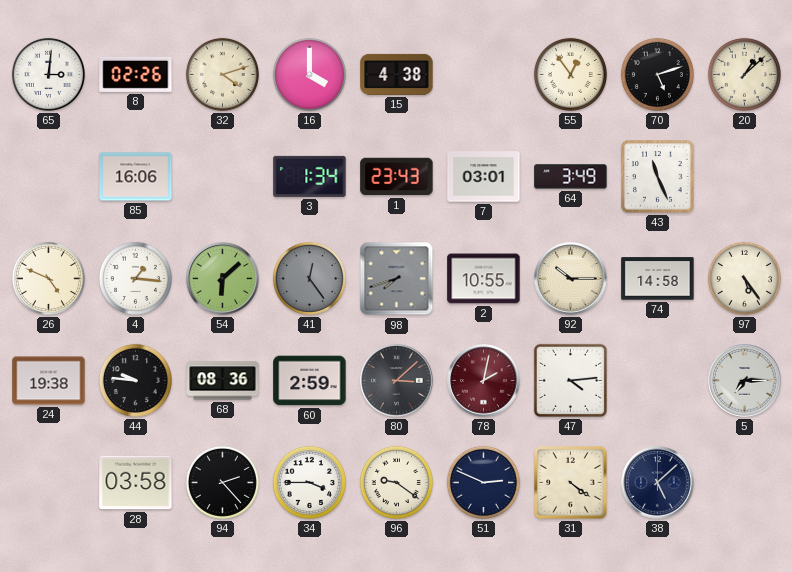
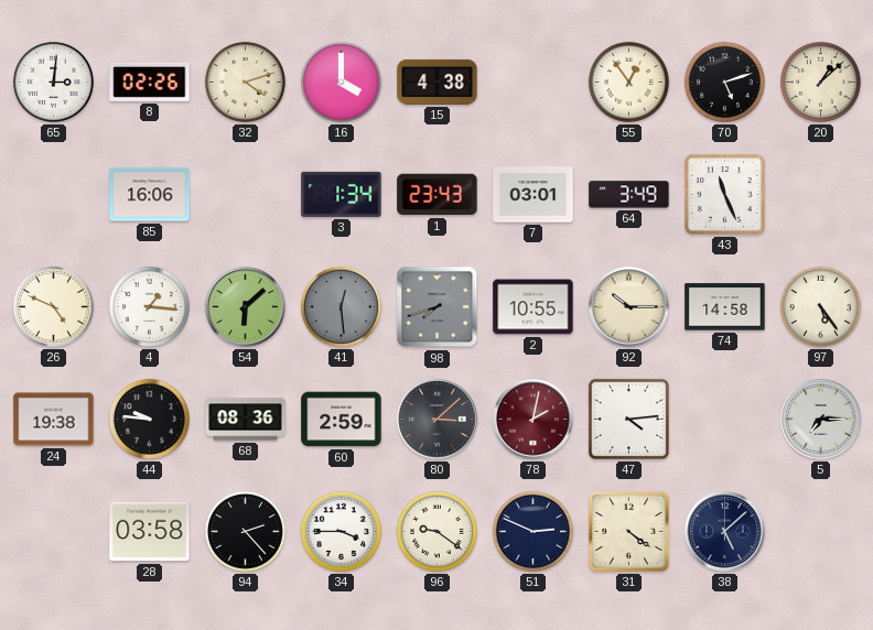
41: 12:24 -> 12:29 (341, 306)
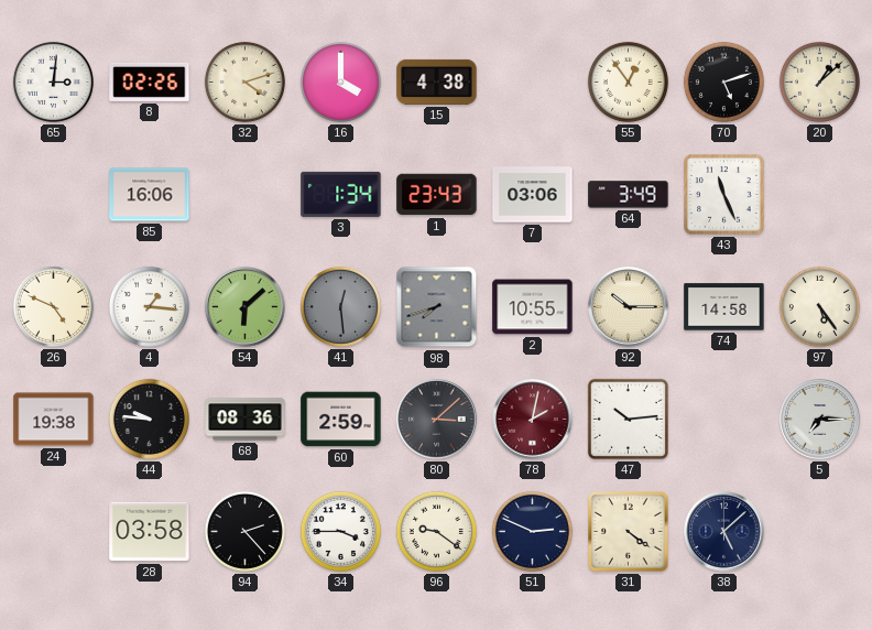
7: 03:01 -> 03:06 (533, 195)
47: 4:14 -> 10:14 (628, 419)
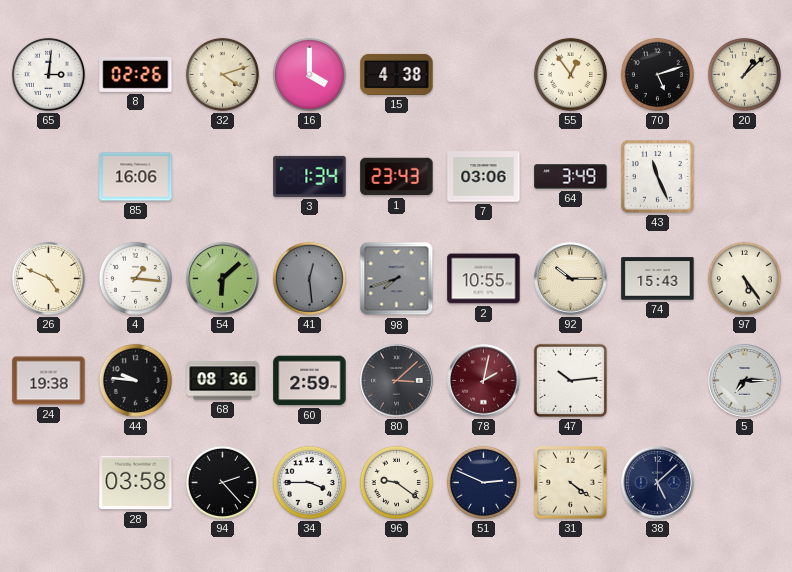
74: 14:58 -> 15:43 (658, 279)
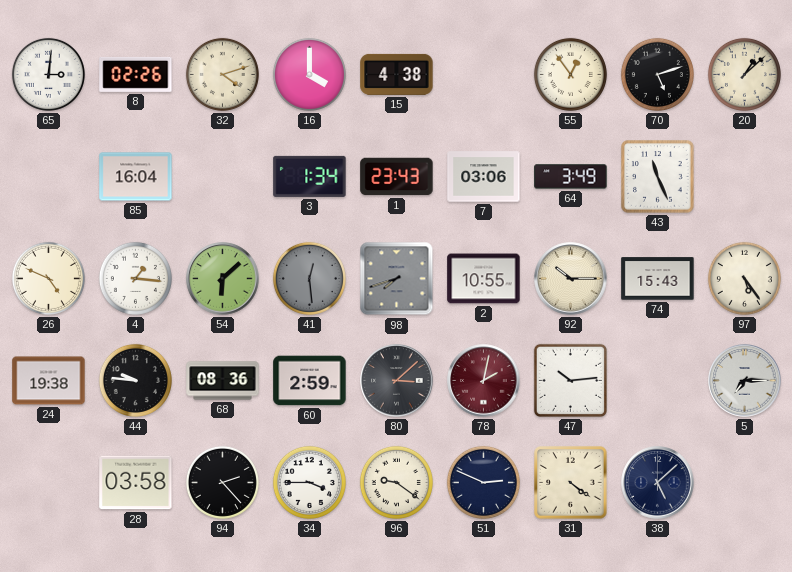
85: 16:06 -> 16:04 (136, 177)
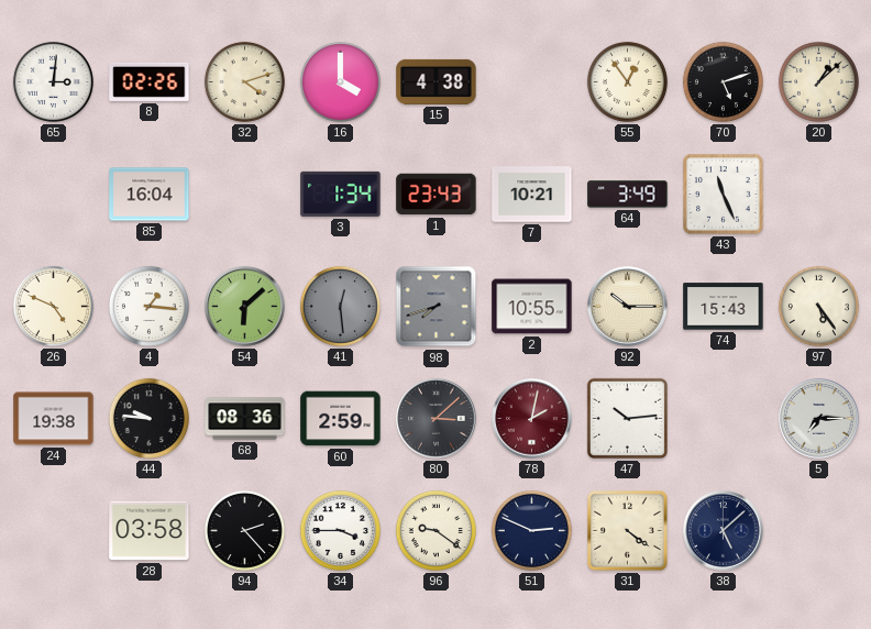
7: 03:06 -> 10:21 (532, 195)
